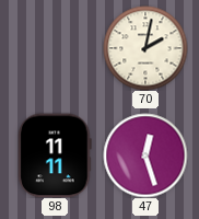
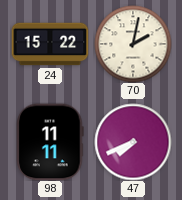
24: none -> 15:22 (50, 44)
47: 12:27 -> 7:41 (133, 142)
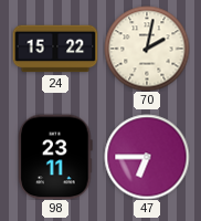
98: 11:11 -> 23:11 (55, 157)
47: 7:41 -> 6:45 (147, 157)
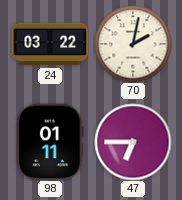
24: 15:22 -> 03:22 (50, 44)
98: 23:11 -> 01:11 (50, 142)
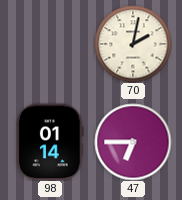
24: 03:22 -> none (50, 44)
98: 01:11 -> 01:14 (50, 142)
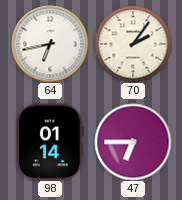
64: none -> 6:43 (50, 44)
70: 2:02 -> 2:06 (133, 44)
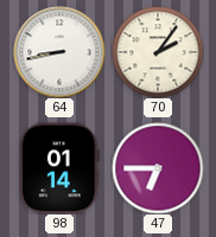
64: 6:43 -> 8:43 (59, 52)
